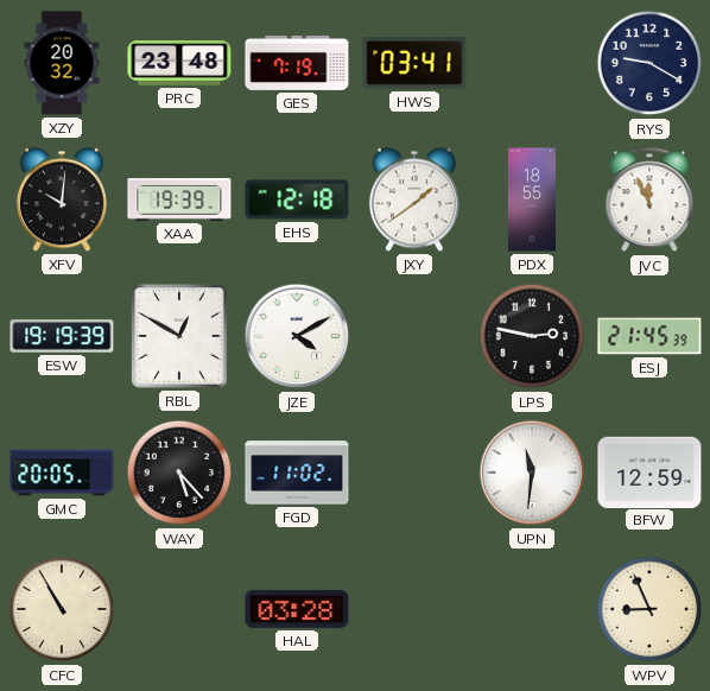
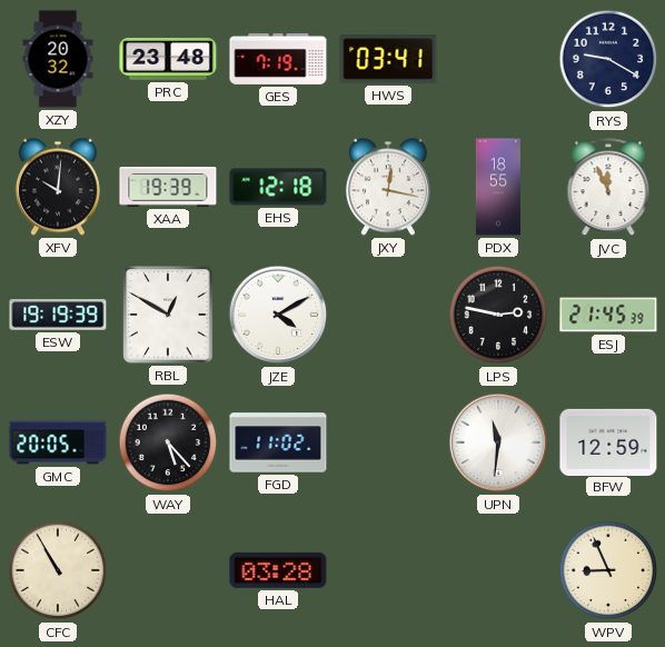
JXY: 1:39 -> 12:17 (388, 187)
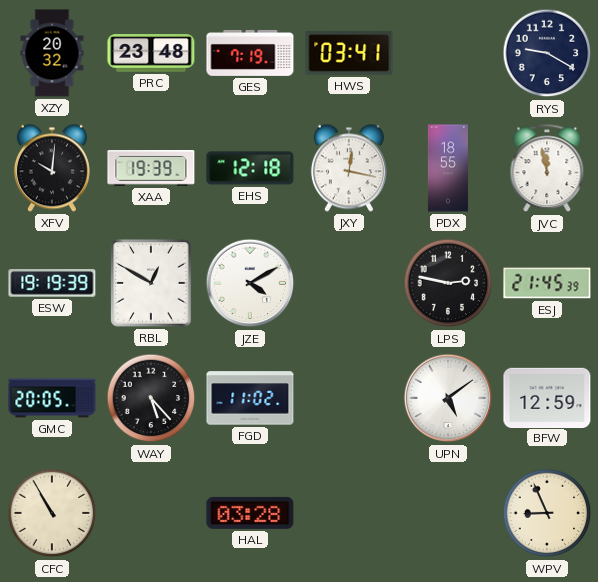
JVC: 11:56 -> 11:58 (547, 169)
UPN: 11:31 -> 5:09 (448, 398)
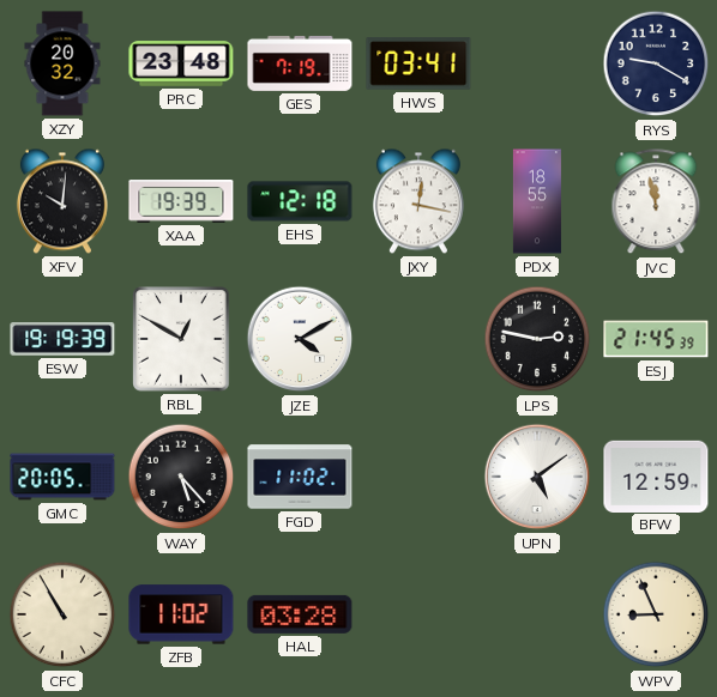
ZFB: none -> 11:02 (181, 614)
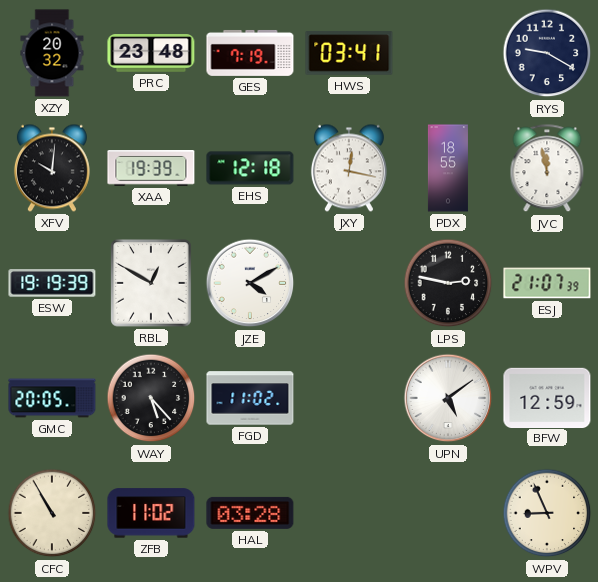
ESJ: 21:45 -> 21:07 (547, 283)
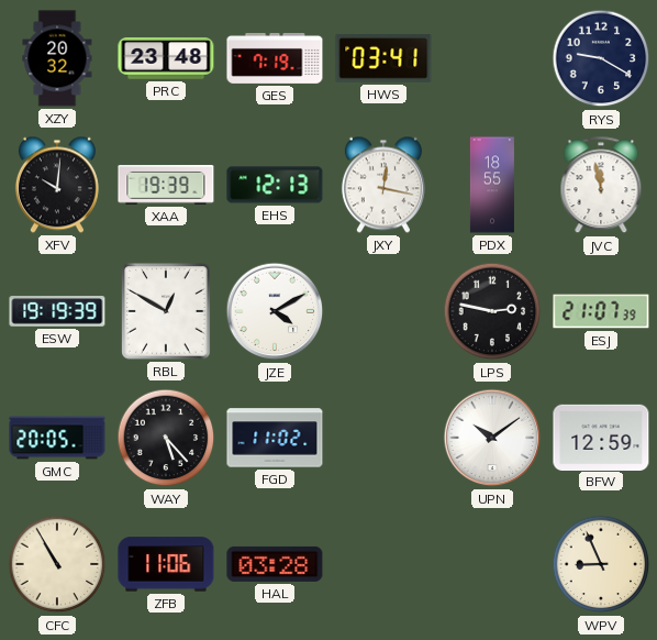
EHS: 12:18 -> 12:13 (275, 185)
UPN: 5:09 -> 10:09 (492, 438)
ZFB: 11:02 -> 11:06 (166, 564)
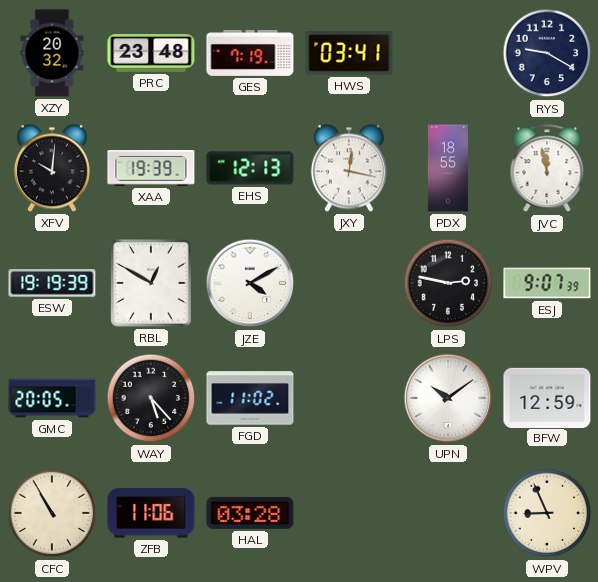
ESJ: 21:07 -> 9:07 (547, 283)
